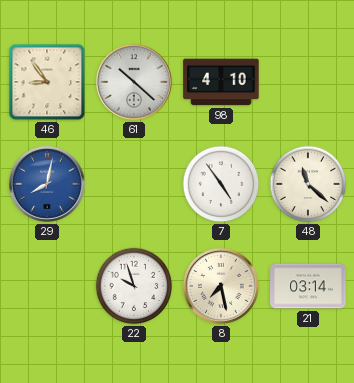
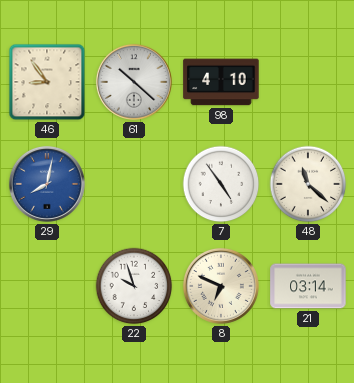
8: 7:28 -> 6:49 (221, 286)
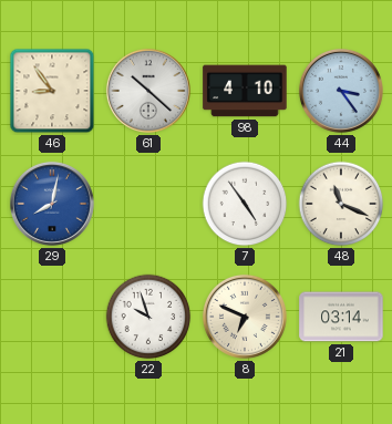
44: none -> 3:24 (341, 91)
48: 11:22 -> 11:19 (341, 204)
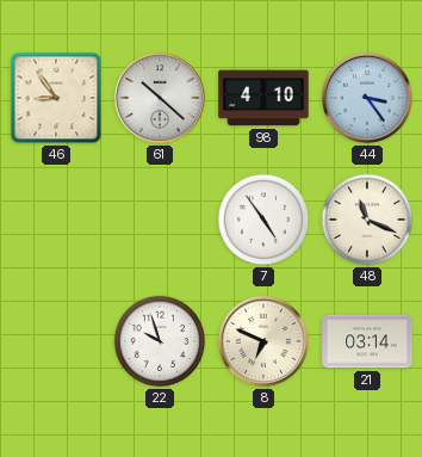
29: 8:02 -> none (52, 204)
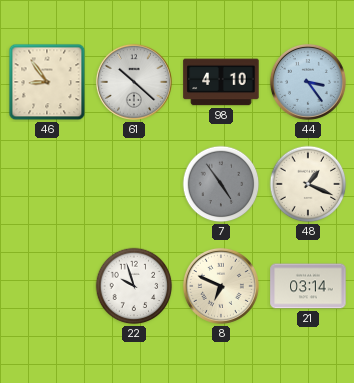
7 dial: white -> grey (221, 184)
48: 11:19 -> 1:19 (308, 184)
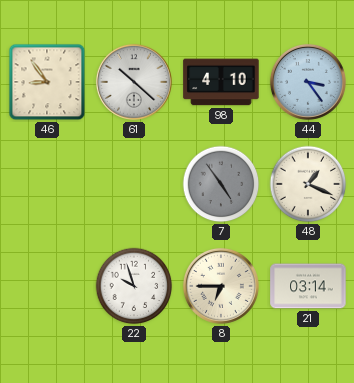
8: 6:49 -> 6:45 (221, 286)
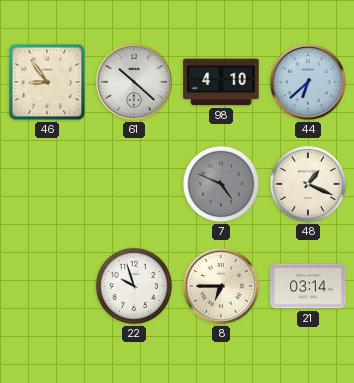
44: 3:24 -> 6:38 (308, 82)
7: 4:54 -> 4:49 (221, 184)
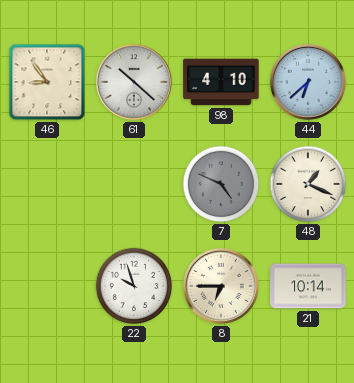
21: 03:14 -> 10:14 (308, 286)
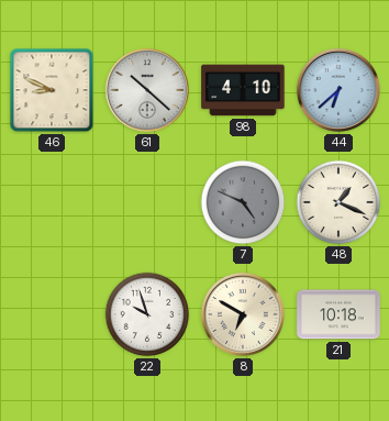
46: 8:54 -> 8:49 (52, 90)
8: 6:45 -> 6:50 (243, 314)
21: 10:14 -> 10:18 (338, 314)
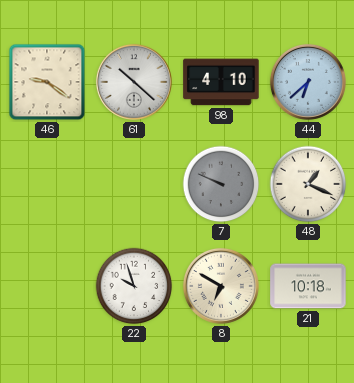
46: 8:49 -> 9:21 (47, 82)
7: 4:49 -> 9:49 (221, 184)
